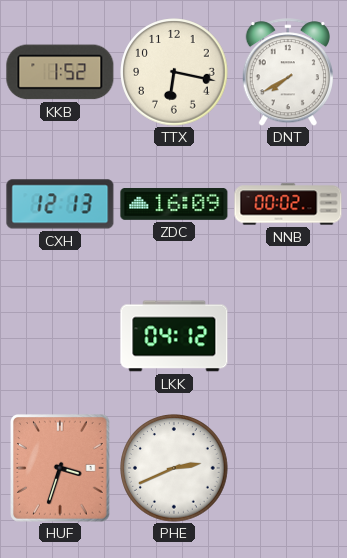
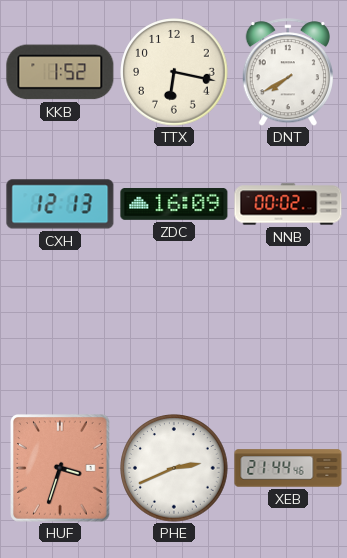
LKK: 04:12 -> none (174, 336)
XEB: none -> 21:44 (288, 468)
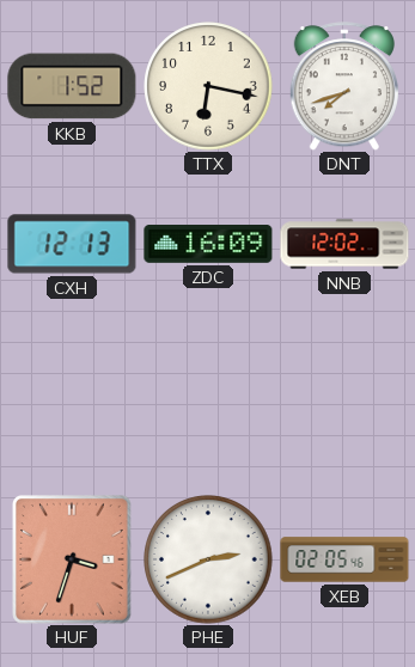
DNT: 7:40 -> 7:42 (344, 86)
NNB: 00:02 -> 12:02 (344, 244)
XEB: 21:44 -> 02:05 (344, 559)
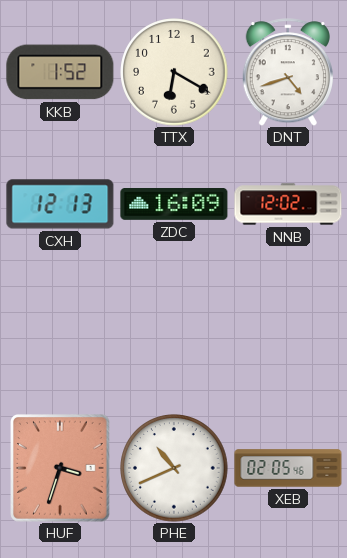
TTX: 6:17 -> 6:20 (174, 72)
DNT: 7:42 -> 4:42 (288, 72)
PHE: 2:41 -> 10:41 (174, 468)
